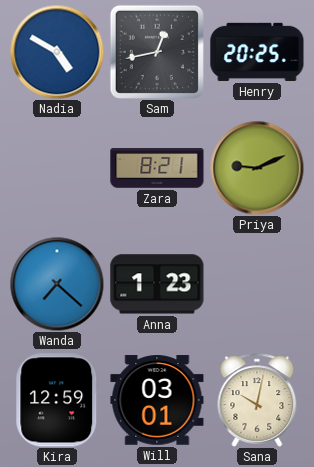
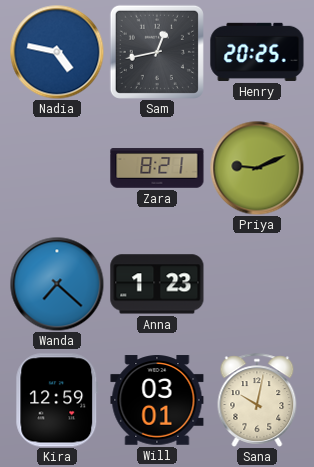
Nadia: 4:50 -> 4:47 (57, 52)
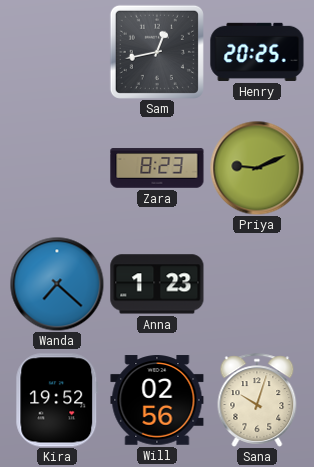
Nadia: 4:47 -> none (57, 52)
Zara: 8:21 -> 8:23 (157, 168)
Kira: 12:59 -> 19:52 (57, 400)
Will: 03:01 -> 02:56 (157, 400)
Sana: 10:02 -> 10:03 (257, 400)
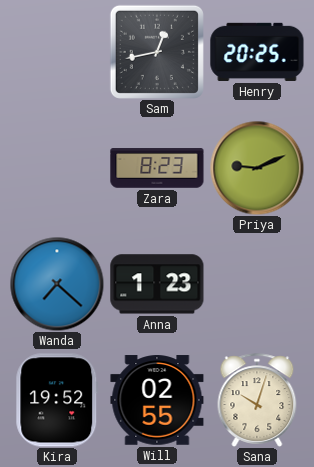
Will: 02:56 -> 02:55 (157, 400)
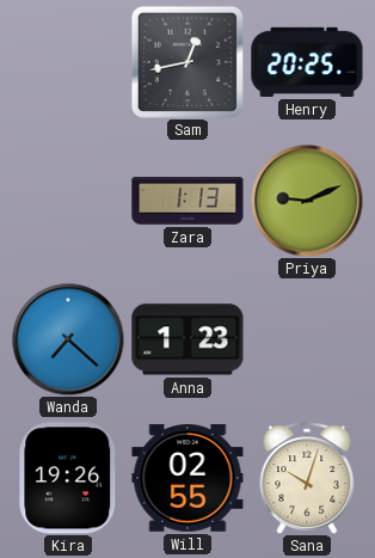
Zara: 8:23 -> 1:13 (187, 201)
Kira: 19:52 -> 19:26 (68, 478)
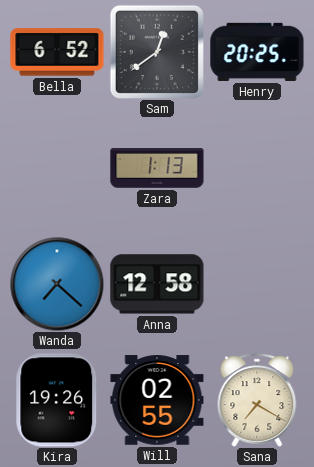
Bella: none -> 6:52 (57, 52)
Sam: 12:43 -> 12:39 (157, 52)
Priya: 9:11 -> none (307, 201)
Anna: 1:23 -> 12:58 (157, 284)
Sana: 10:03 -> 7:20 (257, 400)
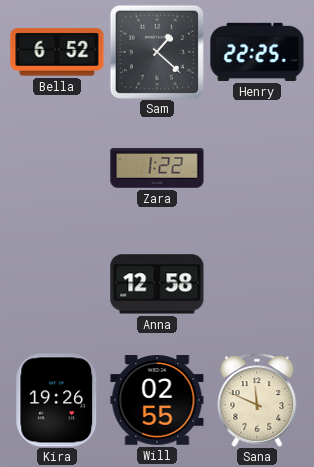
Sam: 12:39 -> 1:22 (157, 52)
Henry: 20:25 -> 22:25 (257, 52)
Zara: 1:13 -> 1:22 (157, 168)
Wanda: 7:22 -> none (57, 284)
Sana: 7:20 -> 11:49 (257, 400)
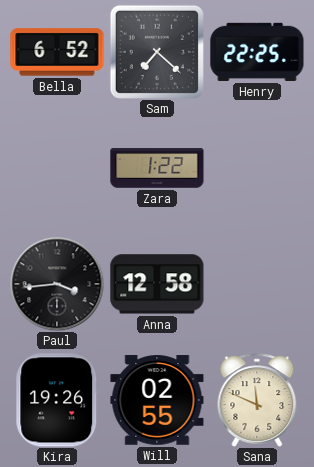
Sam: 1:22 -> 7:22 (157, 52)
Paul: none -> 3:44 (57, 284)
